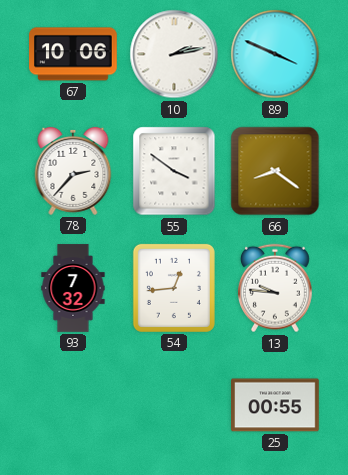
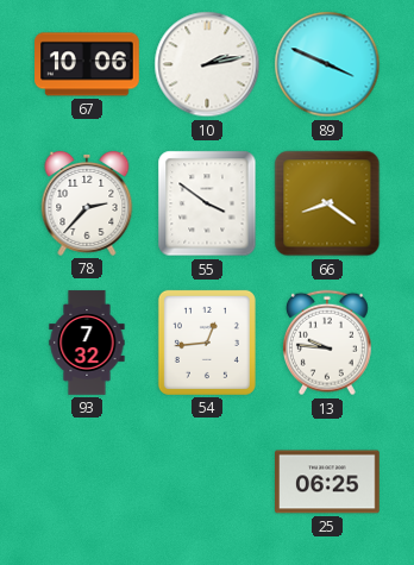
25: 00:55 -> 06:25 (327, 482)
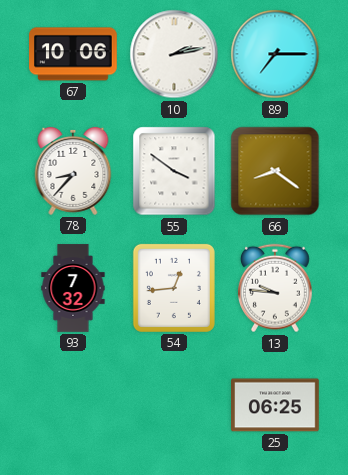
89: 3:49 -> 7:15 (275, 54)
78: 2:37 -> 8:37 (73, 171)
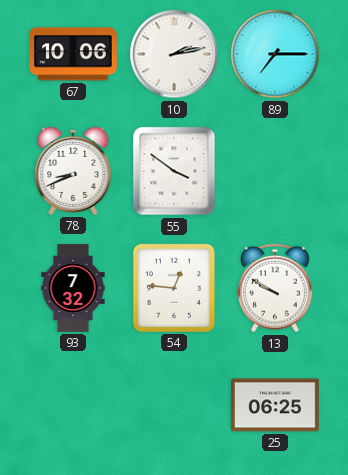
78: 8:37 -> 8:41 (73, 171)
66: 8:21 -> none (275, 171)
54: 12:44 -> 12:46 (174, 288)
13: 9:46 -> 9:50 (275, 288)
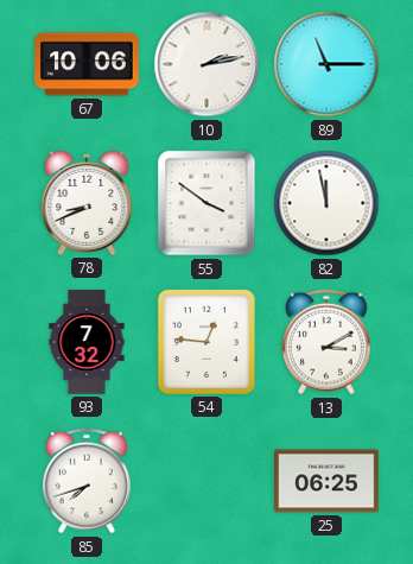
89: 7:15 -> 11:15 (326, 64)
82: none -> 11:58 (326, 203)
13: 9:50 -> 3:10 (326, 342)
85: none -> 7:42 (87, 481)
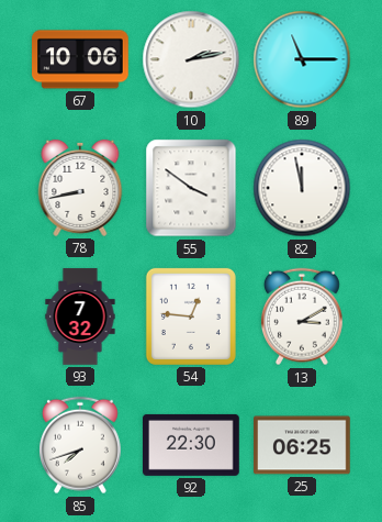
78: 8:41 -> 8:43 (80, 188)
92: none -> 22:30 (191, 445)
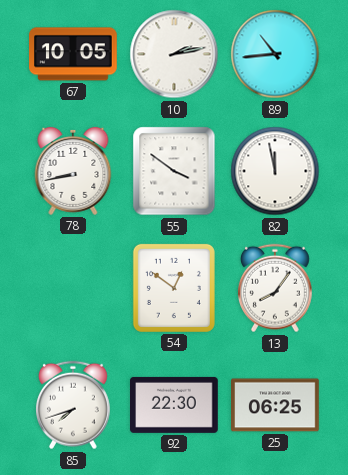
67: 10:06 -> 10:05 (74, 54)
89: 11:15 -> 10:44 (275, 54)
93: 7:32 -> none (80, 316)
54: 12:46 -> 12:51 (174, 288)
13: 3:10 -> 8:06 (275, 288)
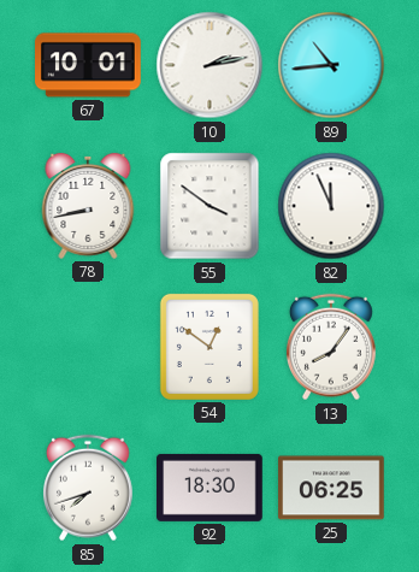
67: 10:05 -> 10:01 (89, 65)
82: 11:58 -> 11:56 (331, 206)
92: 22:30 -> 18:30 (209, 488)
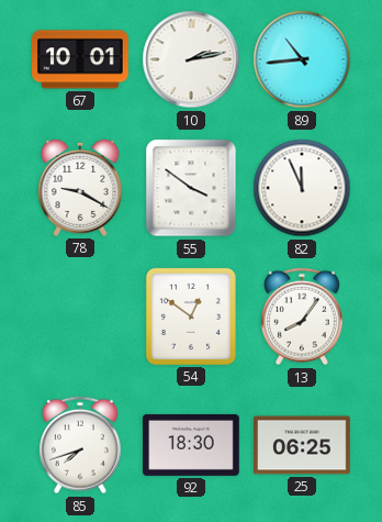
78: 8:43 -> 9:20 (80, 188)
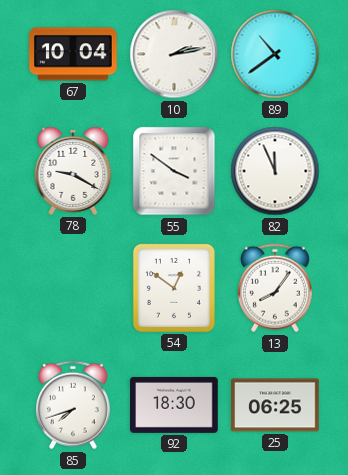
67: 10:01 -> 10:04 (74, 54)
89: 10:44 -> 10:39 (275, 54)
